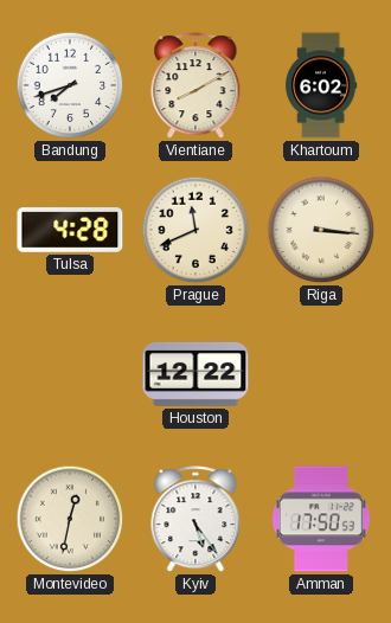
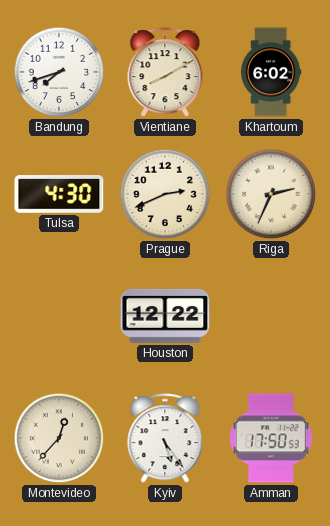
Tulsa: 4:28 -> 4:30 (59, 195)
Prague: 11:41 -> 2:41 (165, 194)
Riga: 3:16 -> 2:34 (271, 194)
Montevideo: 12:32 -> 12:37 (59, 438)
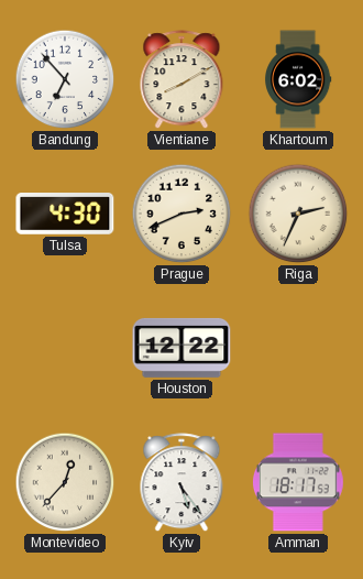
Bandung: 7:42 -> 6:53 (65, 79)
Amman: 17:50 -> 18:17 (298, 482)
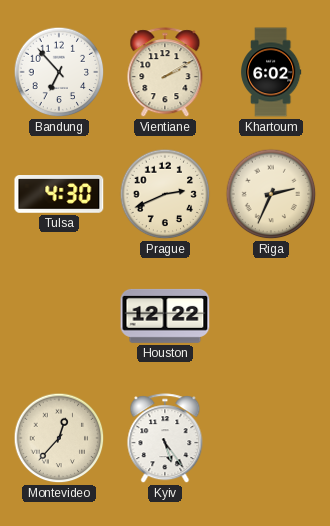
Vientiane: 8:10 -> 2:10 (165, 73)
Amman: 18:17 -> none (298, 482)
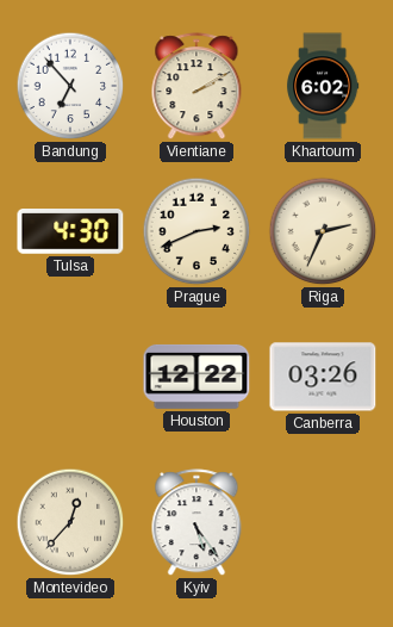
Canberra: none -> 03:26 (323, 377)
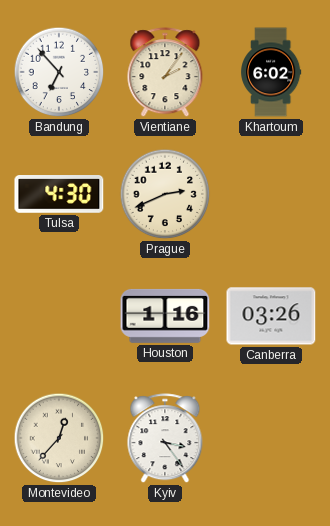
Vientiane: 2:10 -> 2:06 (165, 73)
Riga: 2:34 -> none (323, 231)
Houston: 12:22 -> 1:16 (165, 316)
Kyiv: 5:24 -> 3:24 (165, 439)
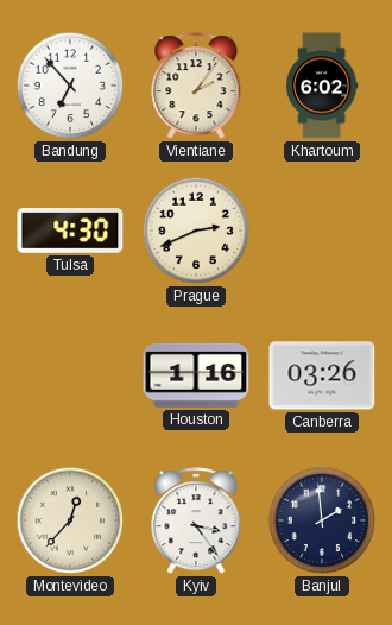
Banjul: none -> 1:59 (322, 520)
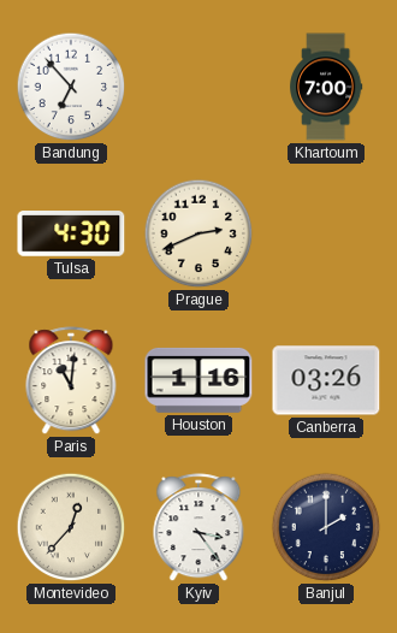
Vientiane: 2:06 -> none (196, 87)
Khartoum: 6:02 -> 7:00 (327, 87)
Paris: none -> 11:01 (71, 381)
Banjul: 1:59 -> 2:00 (326, 527)
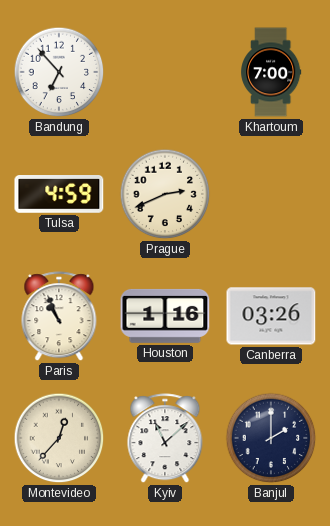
Tulsa: 4:30 -> 4:59 (59, 195)
Paris: 11:01 -> 10:56 (59, 317)
Kyiv: 3:24 -> 11:08 (165, 439)
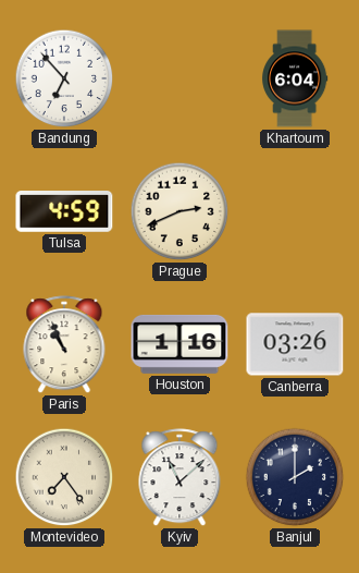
Khartoum: 7:00 -> 6:04 (296, 78)
Montevideo: 12:37 -> 7:24 (64, 477)
